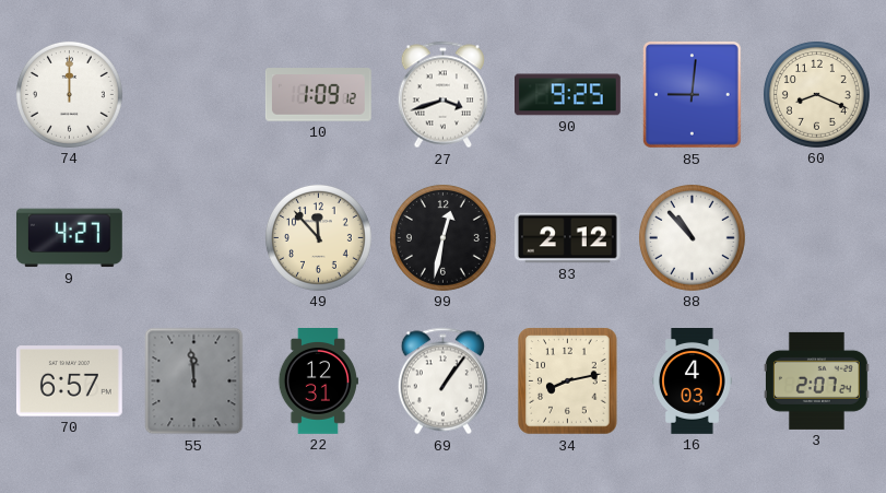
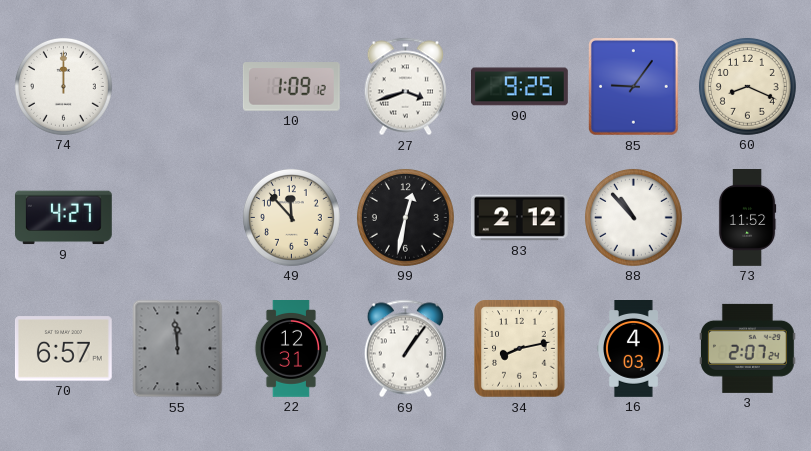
85: 9:01 -> 9:06 (634, 87)
73: none -> 11:52 (747, 218)
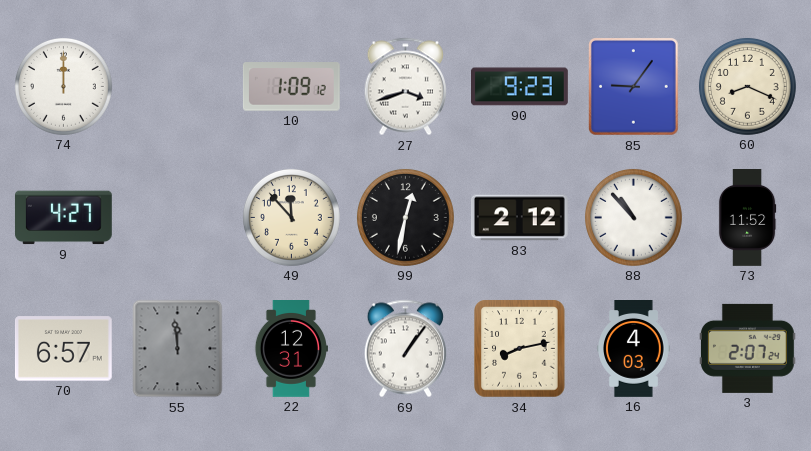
90: 9:25 -> 9:23 (520, 87)
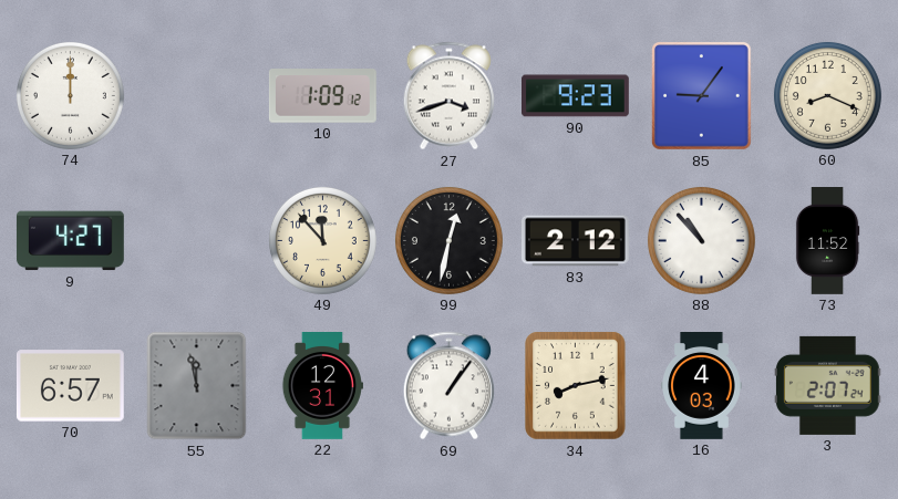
55: 11:59 -> 11:58 (197, 386)
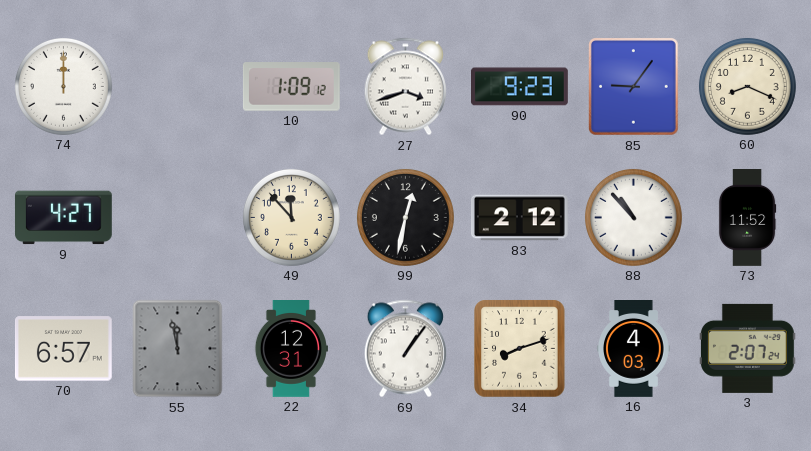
34: 8:13 -> 8:12 (520, 349)
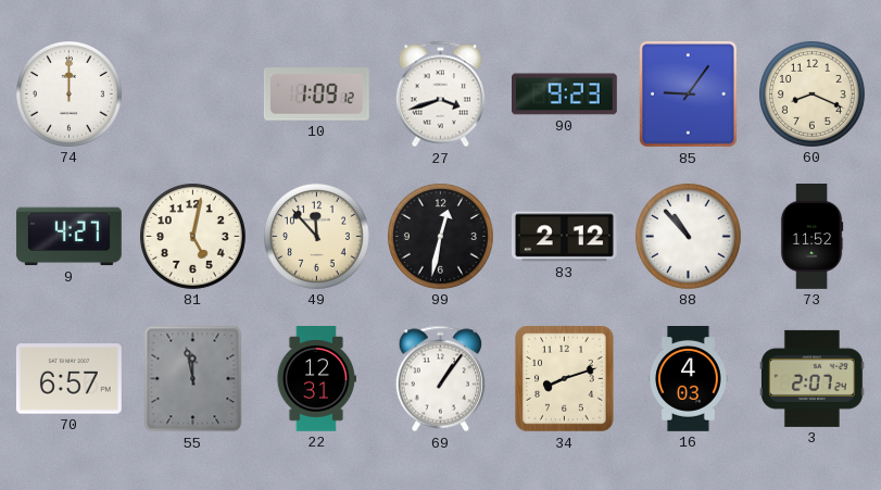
81: none -> 5:02 (192, 236)
